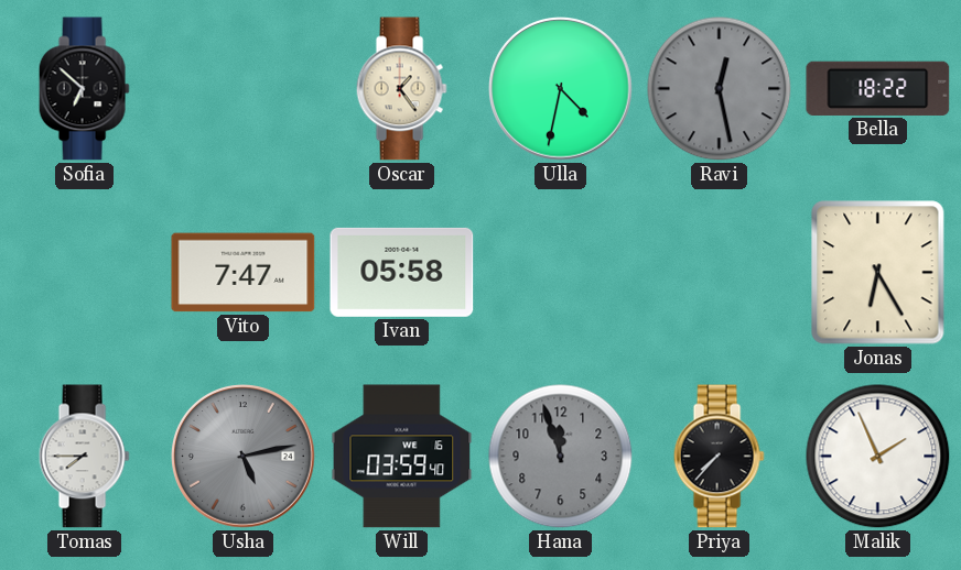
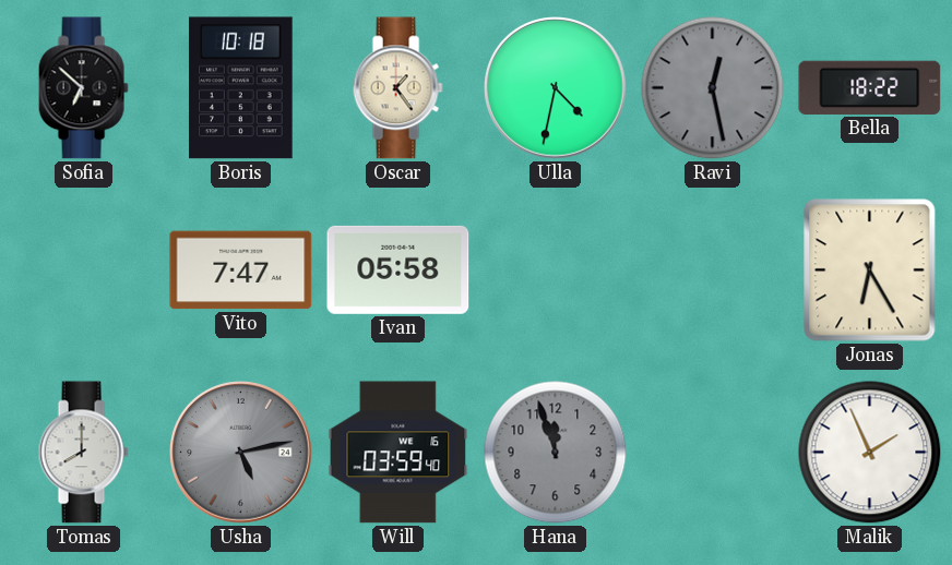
Boris: none -> 10:18 (241, 88)
Tomas: 7:45 -> 8:00 (83, 453)
Priya: 7:37 -> none (719, 457)
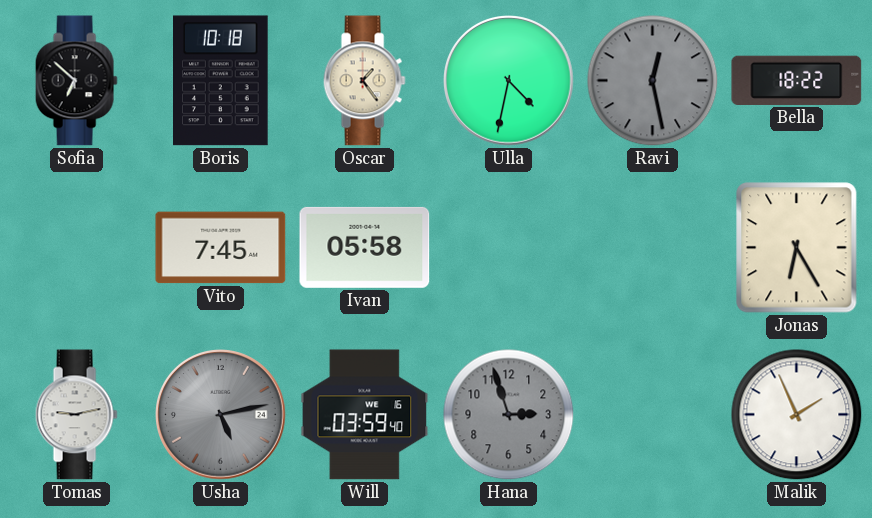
Vito: 7:47 -> 7:45 (221, 248)
Tomas: 8:00 -> 9:13 (76, 415)
Hana: 11:57 -> 2:57 (509, 415)
